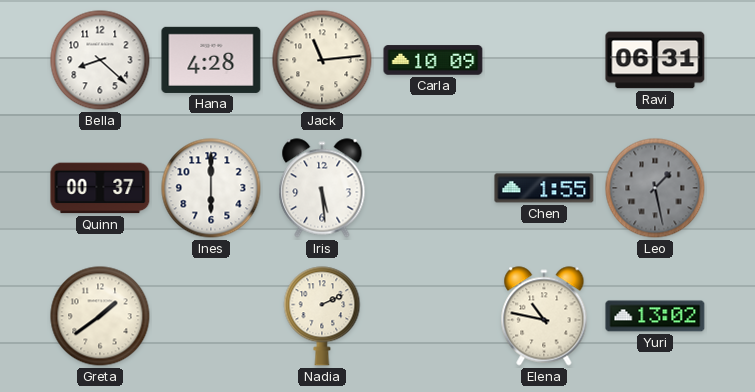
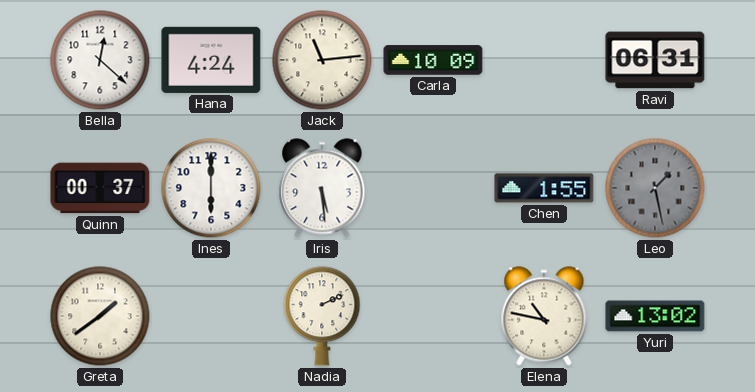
Bella: 8:22 -> 12:22 (100, 60)
Hana: 4:28 -> 4:24 (211, 60)
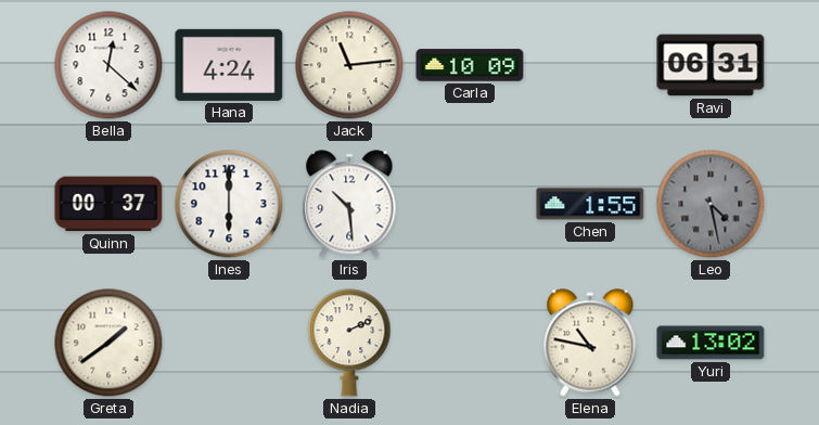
Iris: 5:29 -> 10:29 (349, 204)
Leo: 1:28 -> 4:28 (711, 204)
